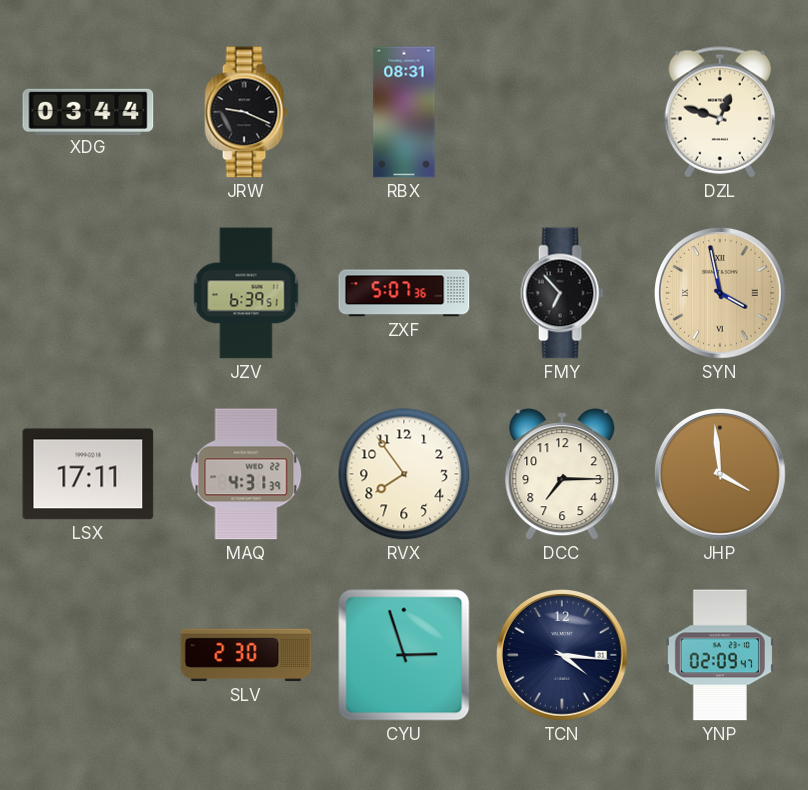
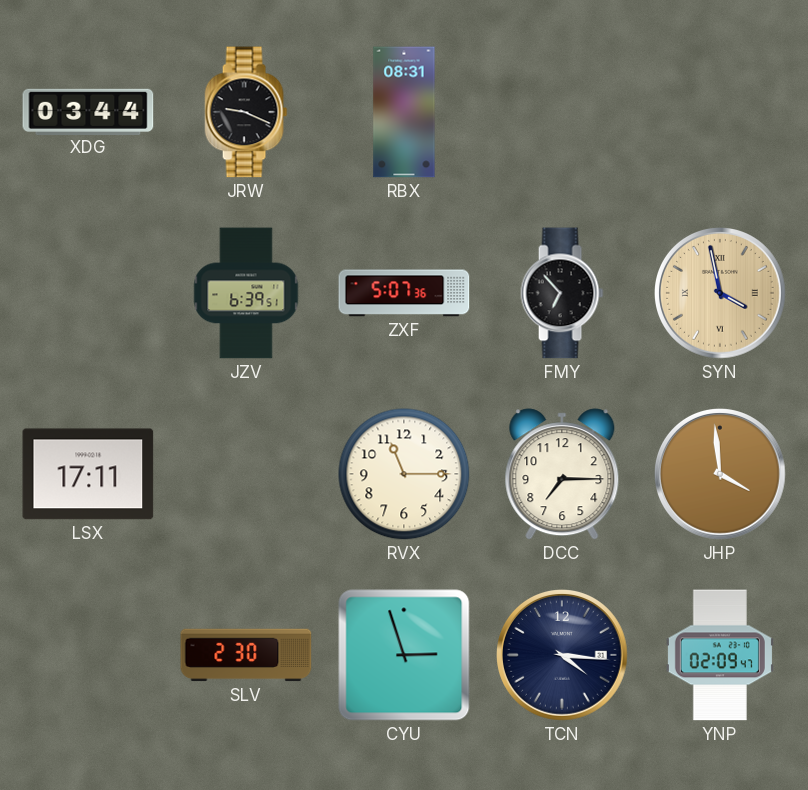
DZL: 12:48 -> none (720, 112)
MAQ: 4:31 -> none (246, 474)
RVX: 7:54 -> 11:15 (404, 474)
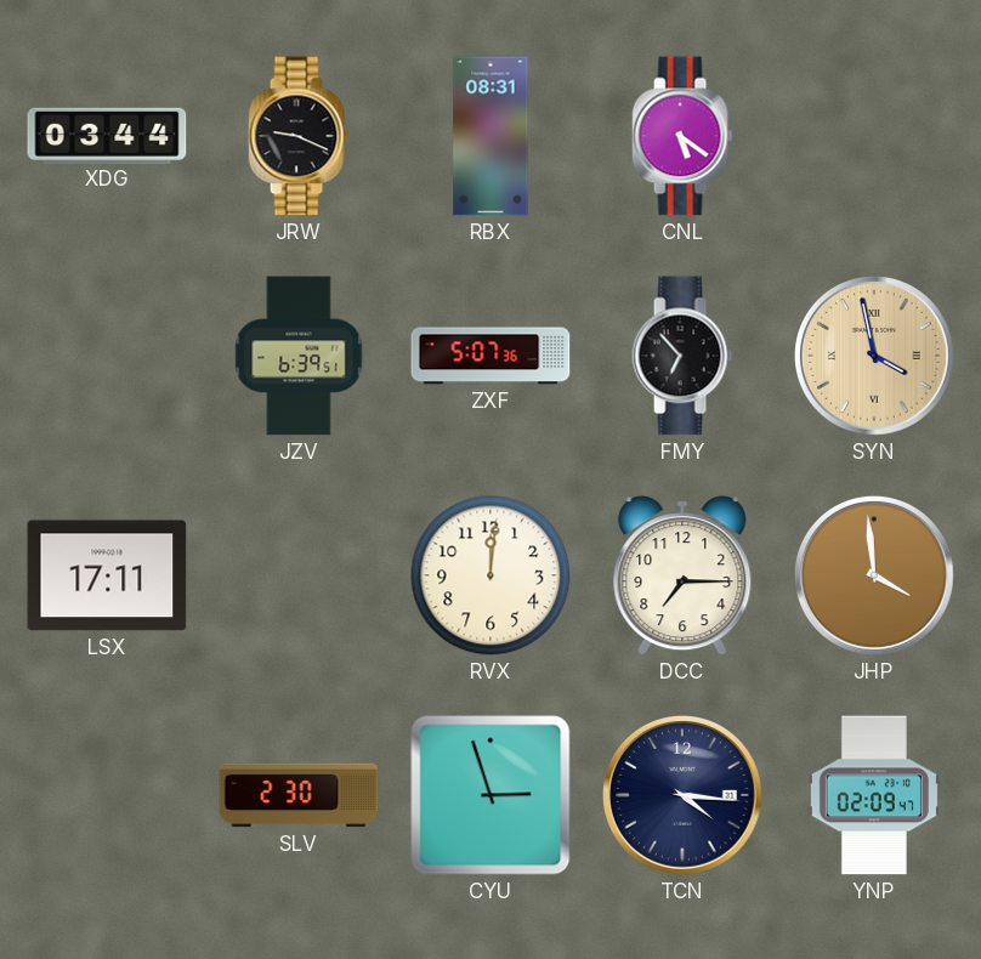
CNL: none -> 5:21 (682, 136)
RVX: 11:15 -> 12:01 (491, 575)
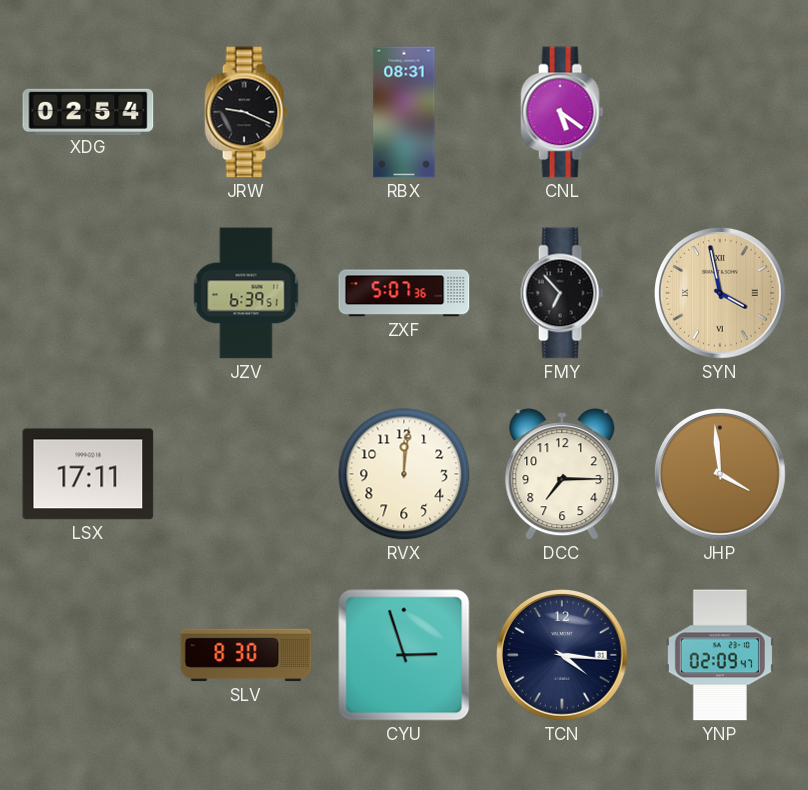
XDG: 03:44 -> 02:54 (88, 111)
SLV: 2:30 -> 8:30 (246, 655)
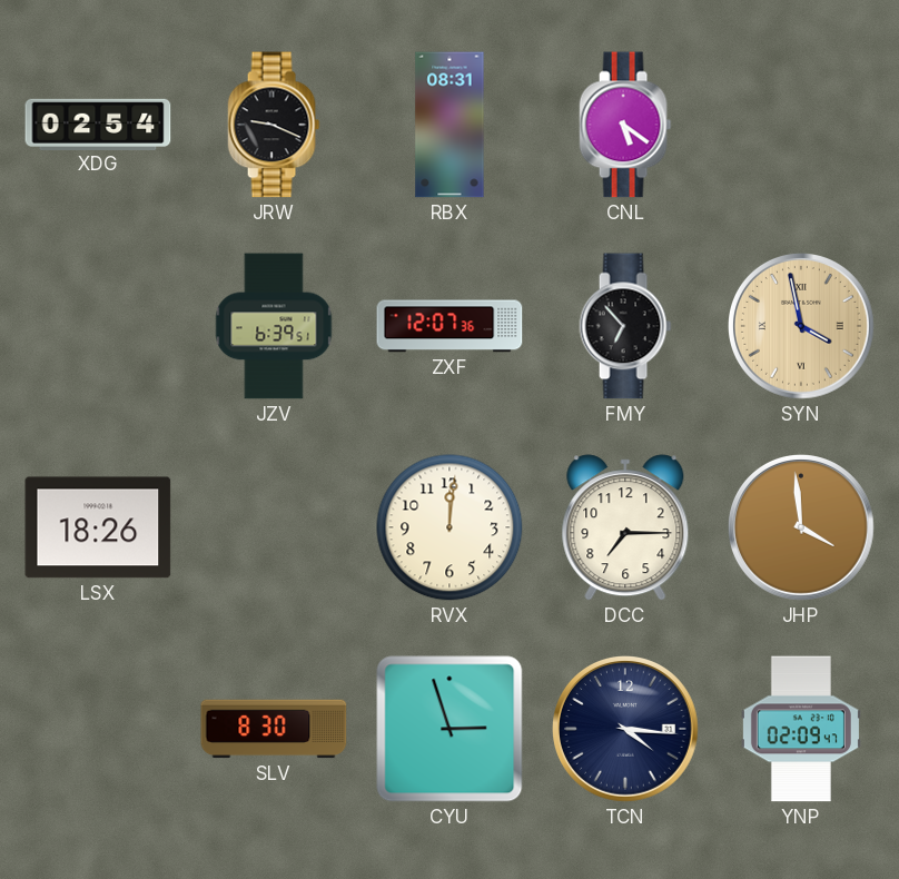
ZXF: 5:07 -> 12:07 (449, 326)
LSX: 17:11 -> 18:26 (98, 527)
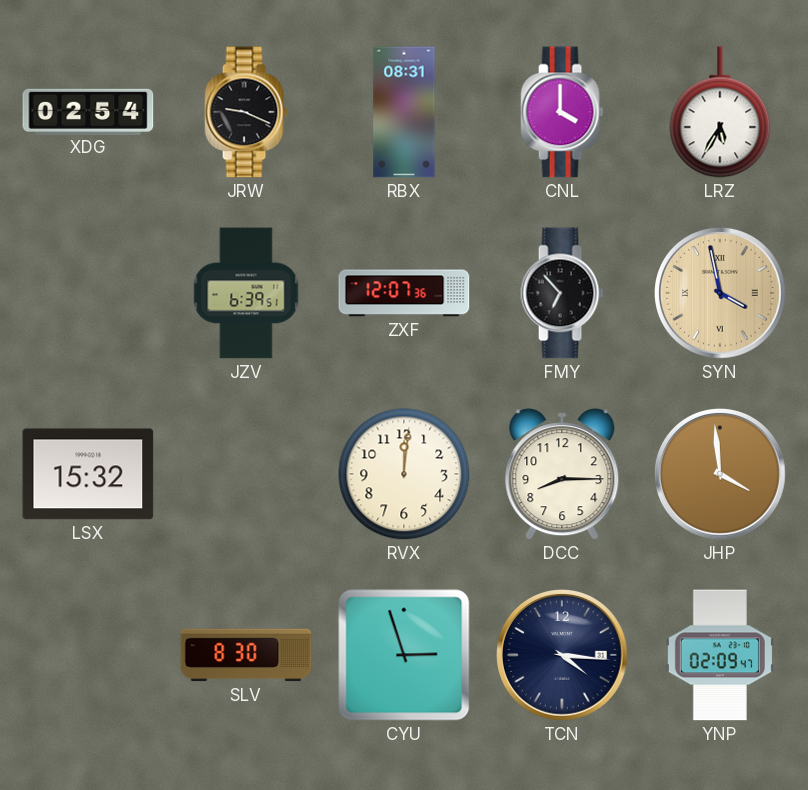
CNL: 5:21 -> 4:00 (562, 112)
LRZ: none -> 5:35 (720, 112)
LSX: 18:26 -> 15:32 (88, 474)
DCC: 7:15 -> 8:15 (562, 474)
